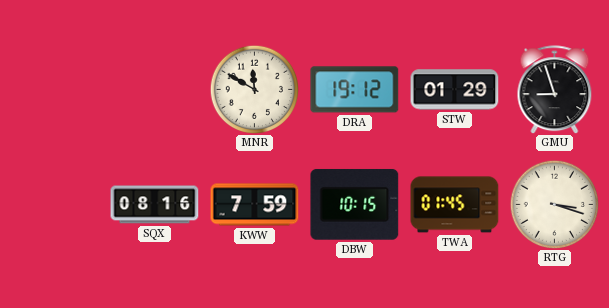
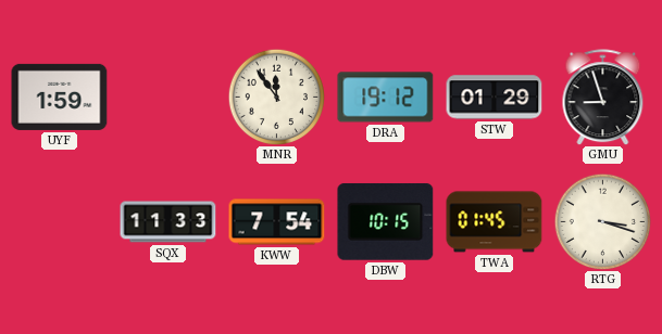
UYF: none -> 1:59 (60, 97)
MNR: 11:50 -> 11:54 (276, 97)
SQX: 08:16 -> 11:33 (168, 222)
KWW: 7:59 -> 7:54 (277, 222)
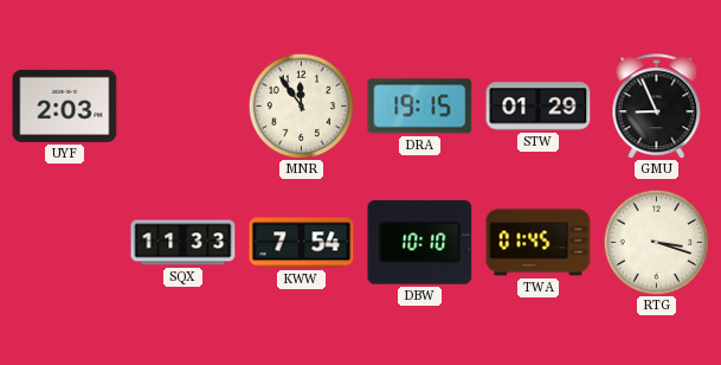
UYF: 1:59 -> 2:03 (65, 105)
DRA: 19:12 -> 19:15 (420, 107)
GMU: 8:57 -> 8:56 (657, 107)
DBW: 10:15 -> 10:10 (420, 242)
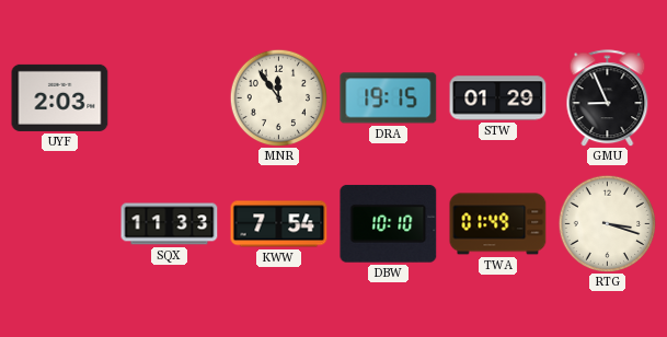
TWA: 01:45 -> 01:49 (498, 224)
